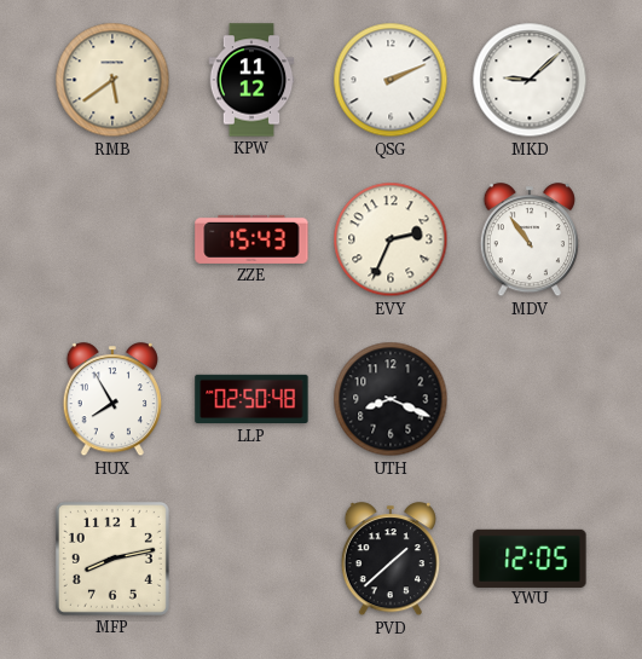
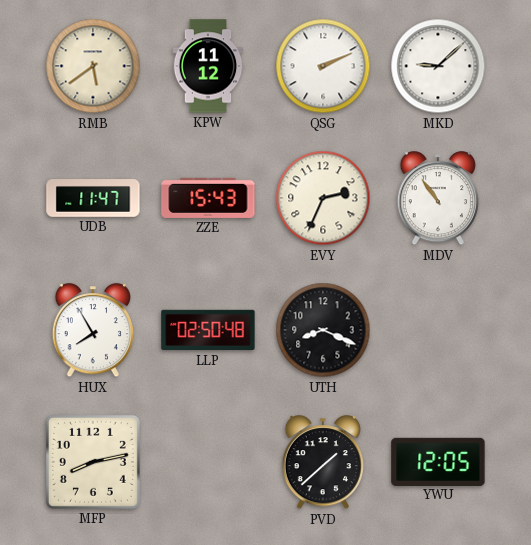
UDB: none -> 11:47 (93, 198)
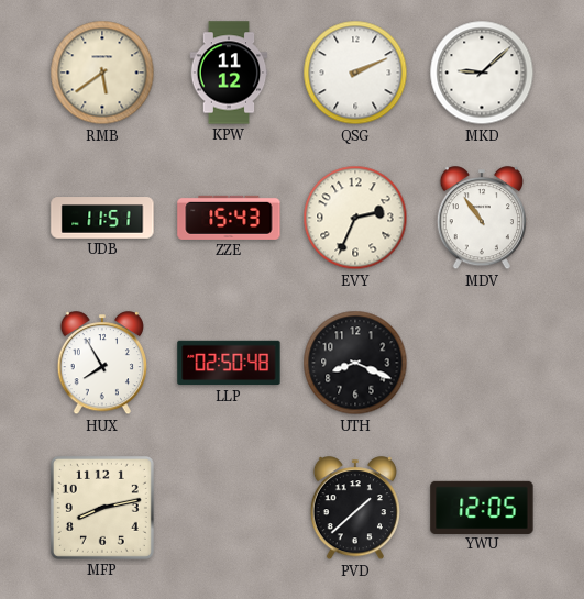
UDB: 11:47 -> 11:51 (102, 218)
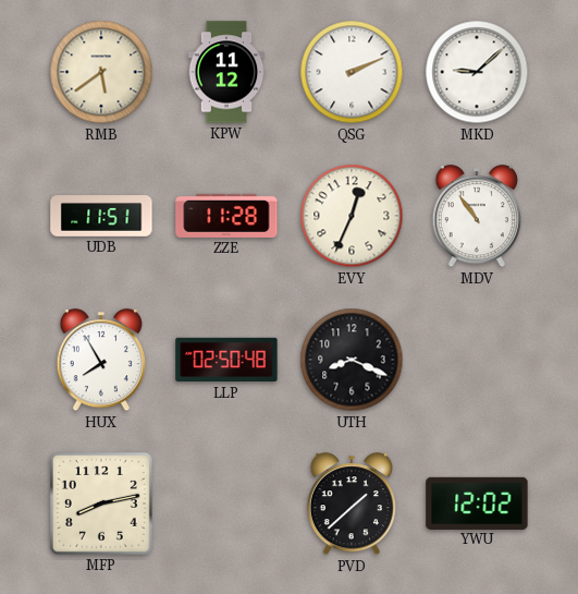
ZZE: 15:43 -> 11:28 (226, 216)
EVY: 2:34 -> 12:34 (352, 216)
YWU: 12:05 -> 12:02 (477, 502)
